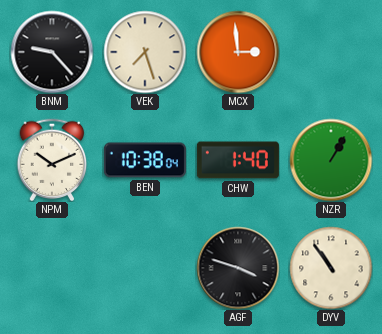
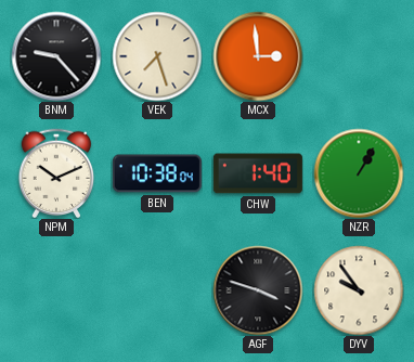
DYV: 10:54 -> 9:54 (359, 290)
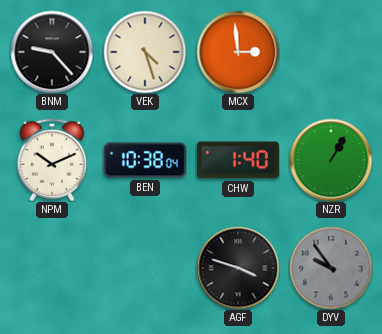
VEK: 7:27 -> 4:27 (145, 52)
DYV dial: cream -> grey (331, 268)
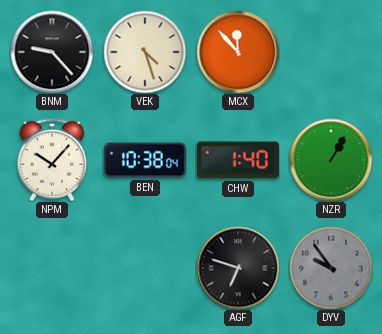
MCX: 2:59 -> 11:53 (238, 52)
NPM: 10:11 -> 10:07 (52, 160)
AGF: 3:48 -> 6:48 (238, 268)
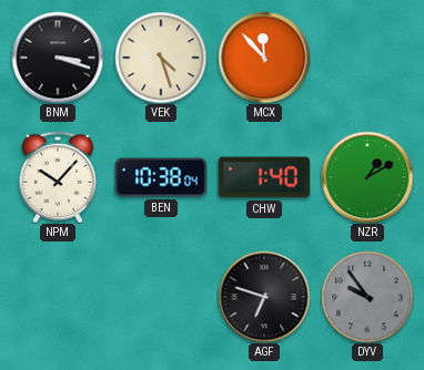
BNM: 9:23 -> 3:18 (58, 58)
NZR: 1:05 -> 1:10 (367, 177)
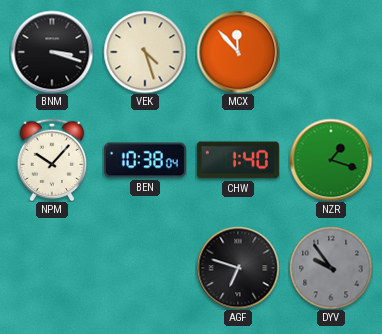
NZR: 1:10 -> 1:18 (331, 160)
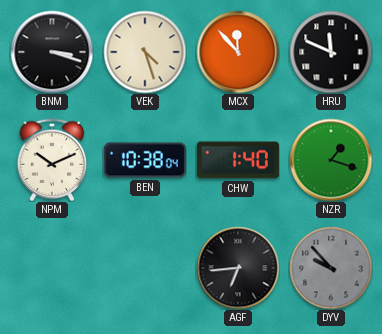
HRU: none -> 11:49 (331, 52)
NPM: 10:07 -> 10:11 (52, 160)
AGF: 6:48 -> 6:44 (238, 268)
DYV: 9:54 -> 9:53 (331, 268)
